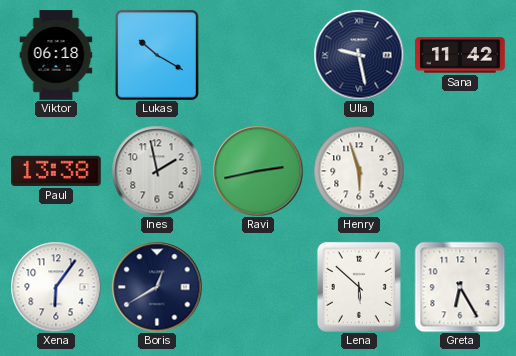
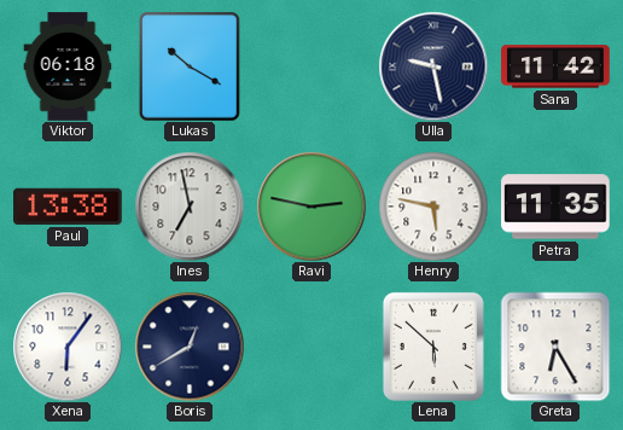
Ines: 1:58 -> 6:58 (190, 207)
Ravi: 2:43 -> 2:47 (311, 207)
Henry: 5:57 -> 5:47 (433, 207)
Petra: none -> 11:35 (555, 207)
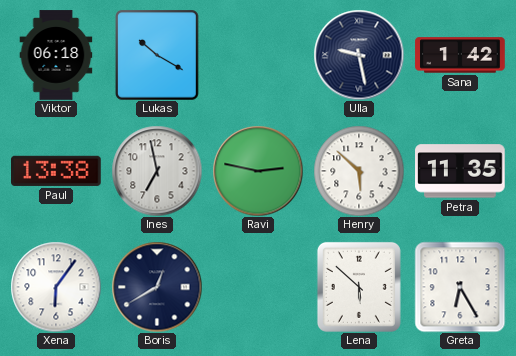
Sana: 11:42 -> 1:42 (460, 55)
Henry: 5:47 -> 5:52 (359, 171)
